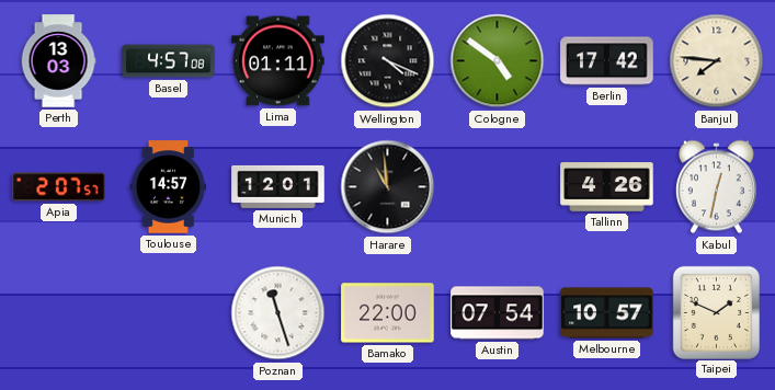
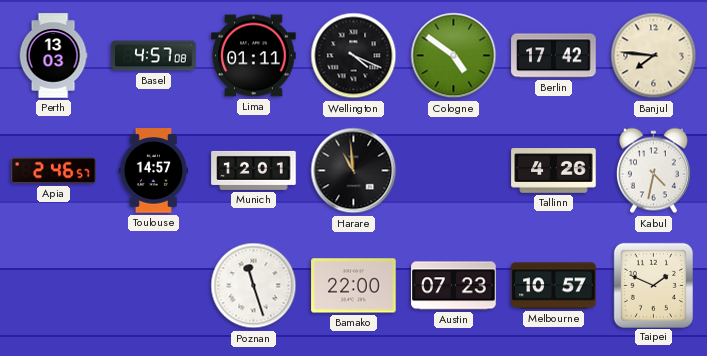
Apia: 2:07 -> 2:46 (54, 171)
Kabul: 12:32 -> 4:32 (653, 171)
Austin: 07:54 -> 07:23 (454, 286)
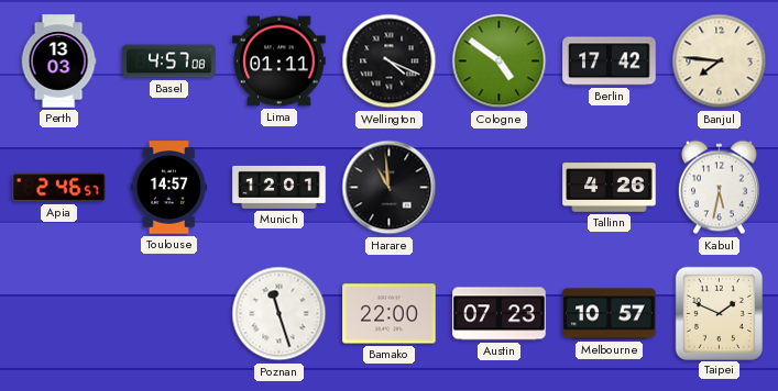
Kabul: 4:32 -> 5:32 (719, 188)
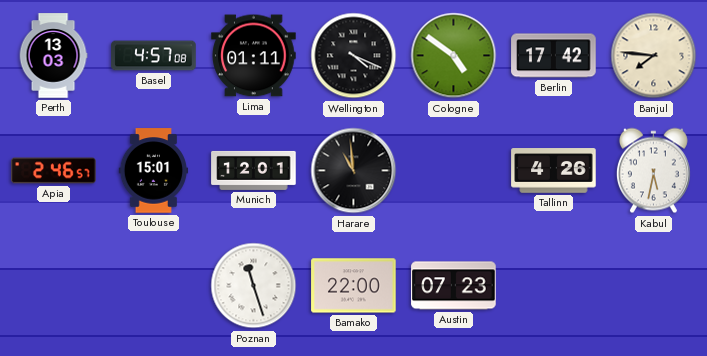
Toulouse: 14:57 -> 15:01 (154, 171)
Melbourne: 10:57 -> none (610, 314)
Taipei: 1:49 -> none (719, 313)
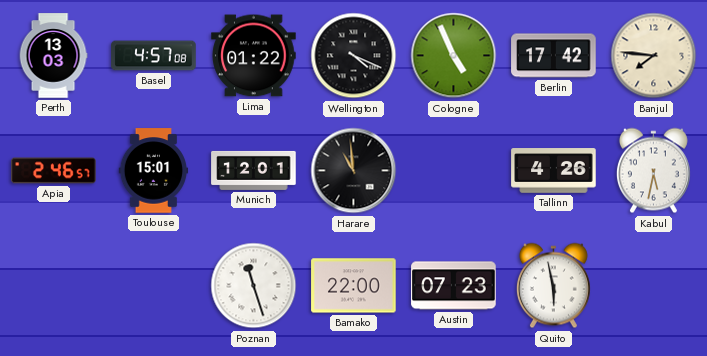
Lima: 01:11 -> 01:22 (254, 56)
Cologne: 4:51 -> 4:56 (454, 56)
Quito: none -> 5:58 (553, 286)
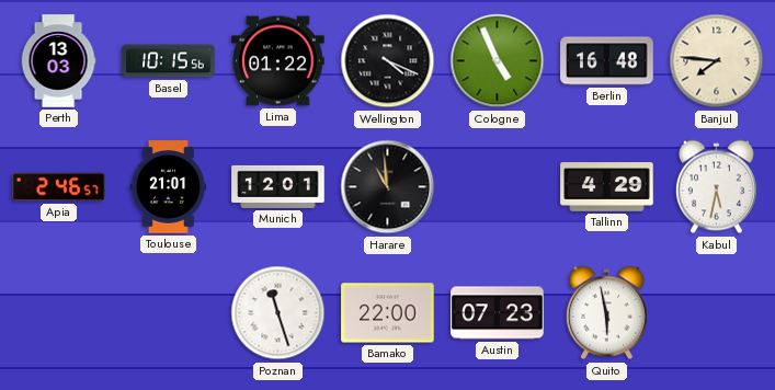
Basel: 4:57 -> 10:15 (169, 61)
Berlin: 17:42 -> 16:48 (607, 61)
Toulouse: 15:01 -> 21:01 (169, 187)
Tallinn: 4:26 -> 4:29 (607, 187)
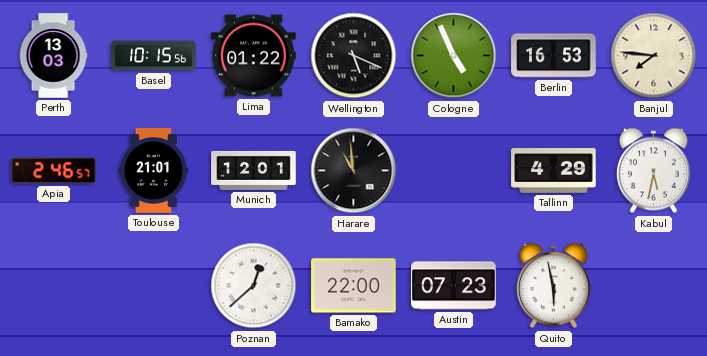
Wellington: 4:19 -> 5:19 (354, 56)
Berlin: 16:48 -> 16:53 (554, 56)
Poznan: 11:27 -> 12:38 (254, 286)
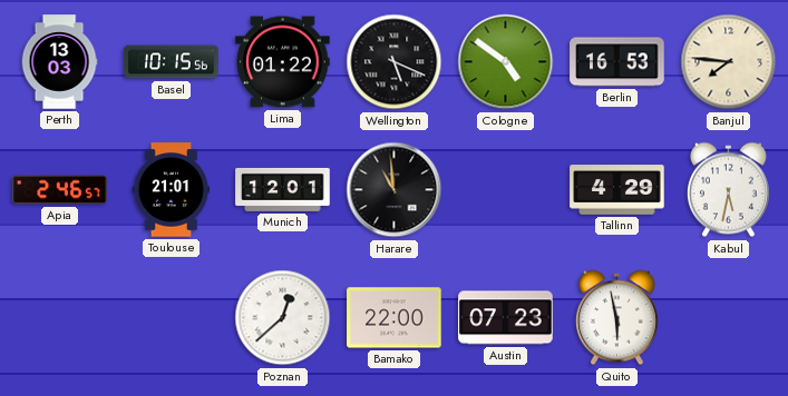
Cologne: 4:56 -> 4:51 (506, 62)
